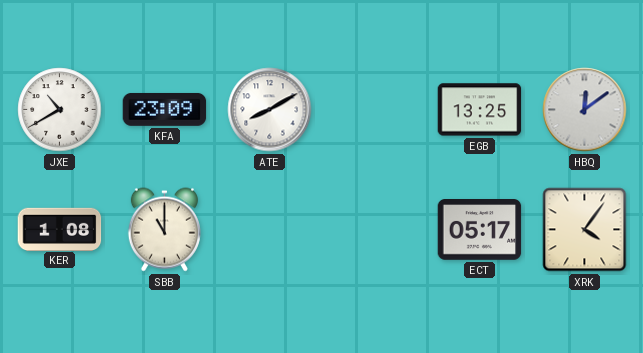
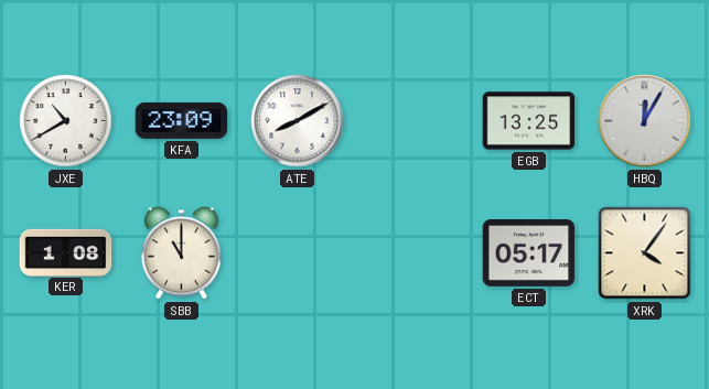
HBQ: 12:09 -> 12:05 (645, 121)
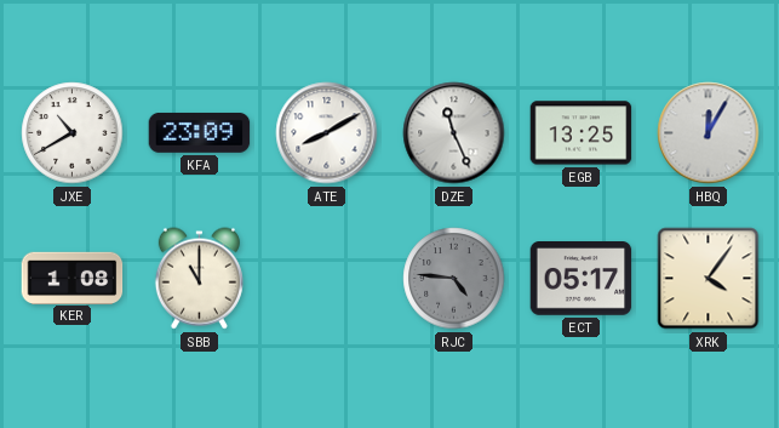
DZE: none -> 11:26 (454, 133)
RJC: none -> 4:46 (454, 279)
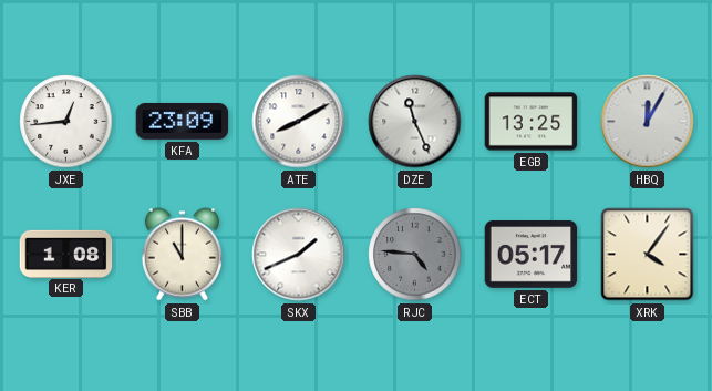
JXE: 10:40 -> 12:44 (66, 122)
SKX: none -> 1:41 (299, 255)
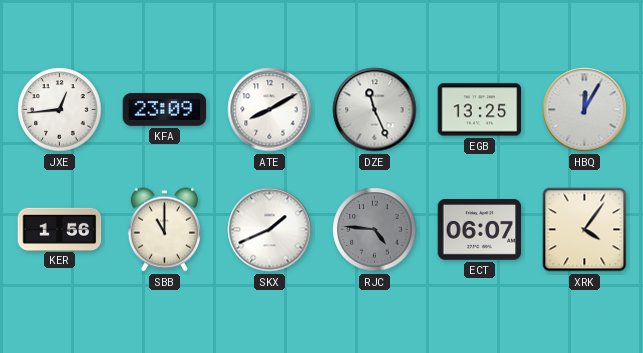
KER: 1:08 -> 1:56 (60, 229)
ECT: 05:17 -> 06:07 (480, 230)
